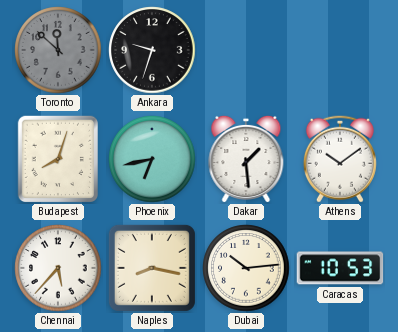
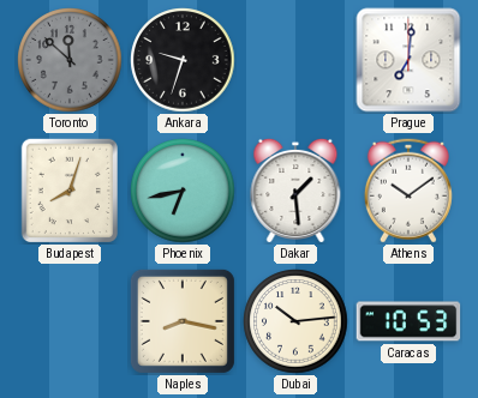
Prague: none -> 7:01 (408, 60)
Chennai: 5:37 -> none (58, 268)
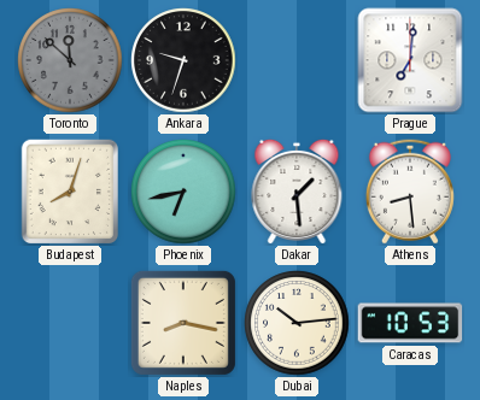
Athens: 10:09 -> 8:29 (410, 192)
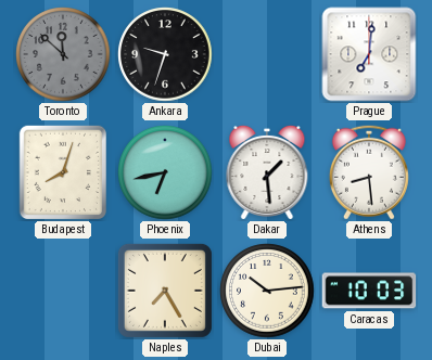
Naples: 8:17 -> 7:25 (165, 291)
Caracas: 10:53 -> 10:03 (369, 291)
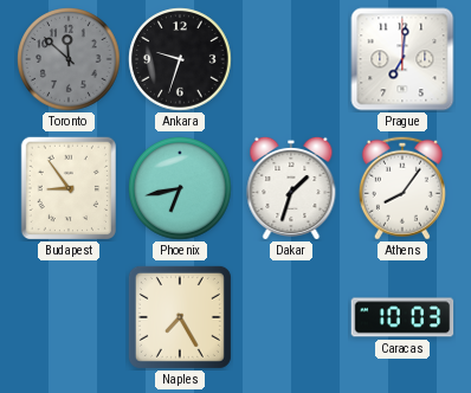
Budapest: 8:03 -> 8:54 (67, 187)
Dakar: 1:29 -> 1:33 (291, 187)
Athens: 8:29 -> 8:06 (402, 188)
Dubai: 10:14 -> none (267, 291)
